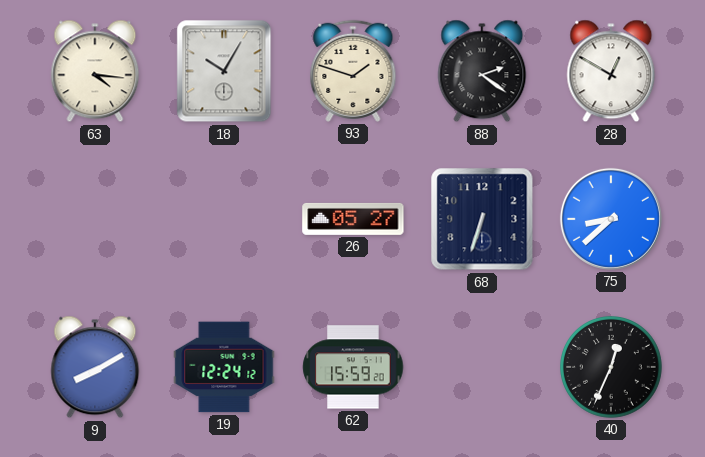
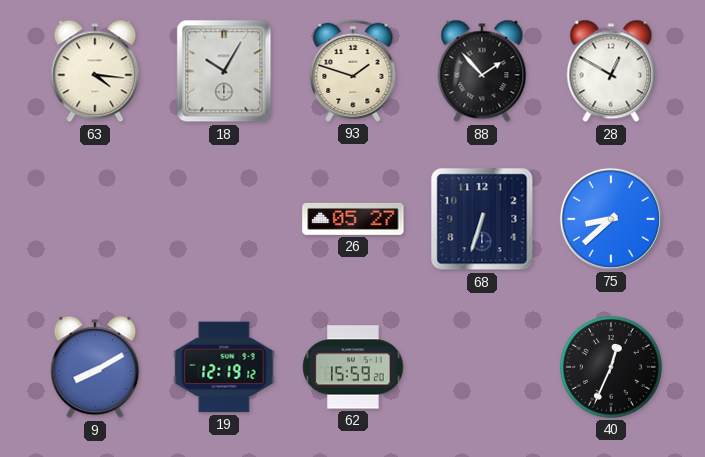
88: 2:21 -> 1:53 (482, 71)
19: 12:24 -> 12:19 (224, 367)
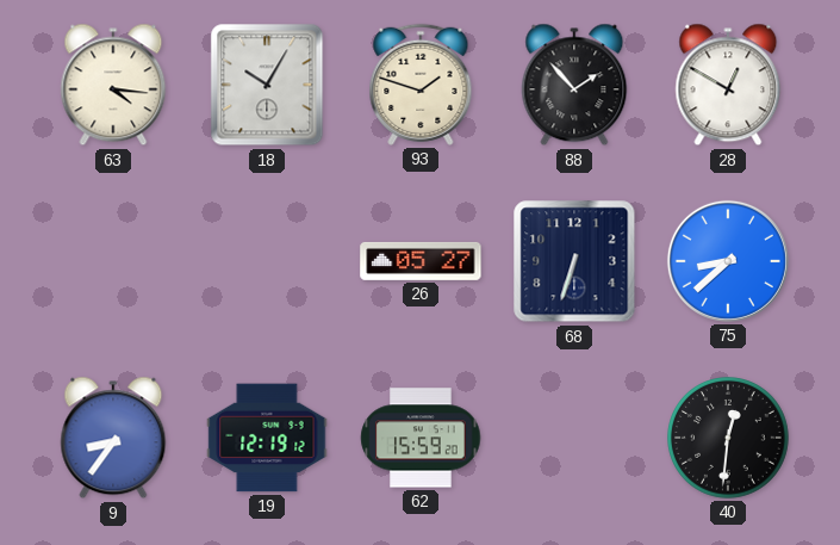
9: 8:10 -> 8:36 (113, 438)
40: 12:34 -> 12:31 (728, 438)
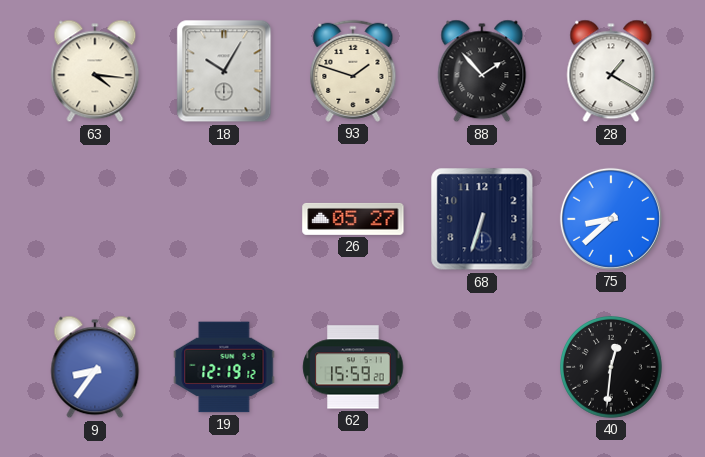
28: 12:50 -> 1:20 (611, 71)
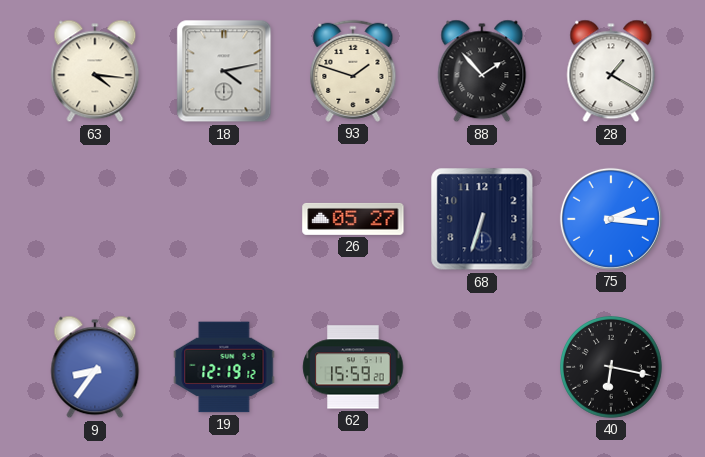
18: 10:05 -> 4:13 (224, 71)
75: 8:38 -> 2:16 (611, 219)
40: 12:31 -> 6:17 (611, 367)
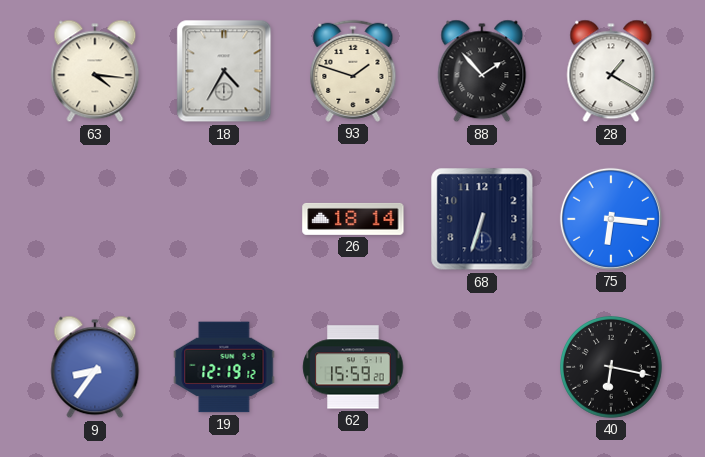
18: 4:13 -> 4:35 (224, 71)
26: 05:27 -> 18:14 (353, 219)
75: 2:16 -> 6:16 (611, 219)
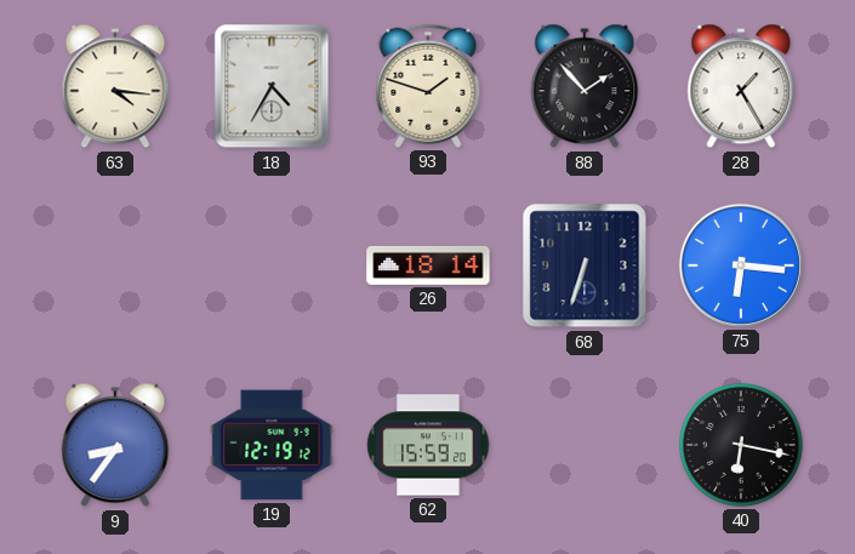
28: 1:20 -> 1:25 (741, 86)
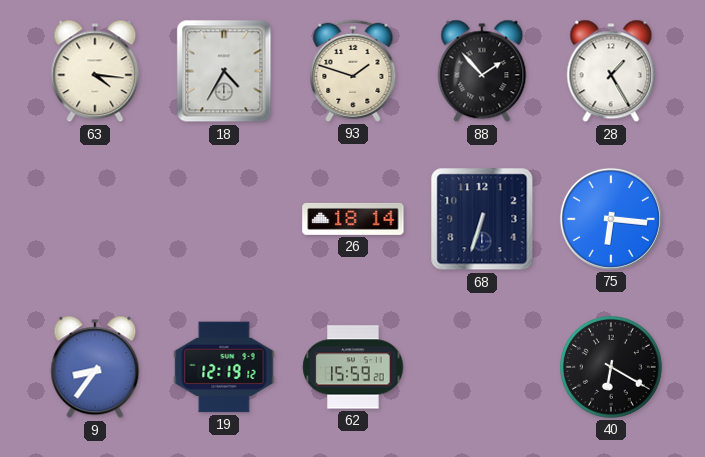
40: 6:17 -> 6:20 (611, 367)
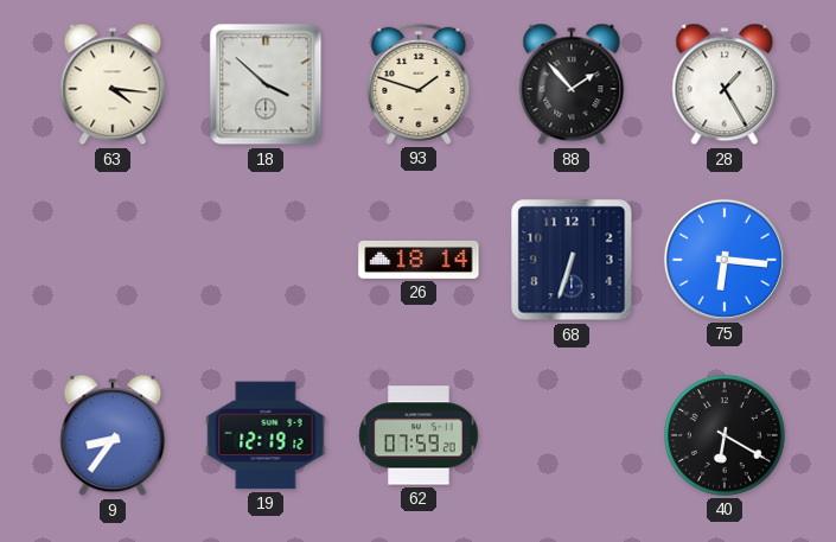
18: 4:35 -> 3:52 (266, 84)
62: 15:59 -> 07:59 (419, 435)
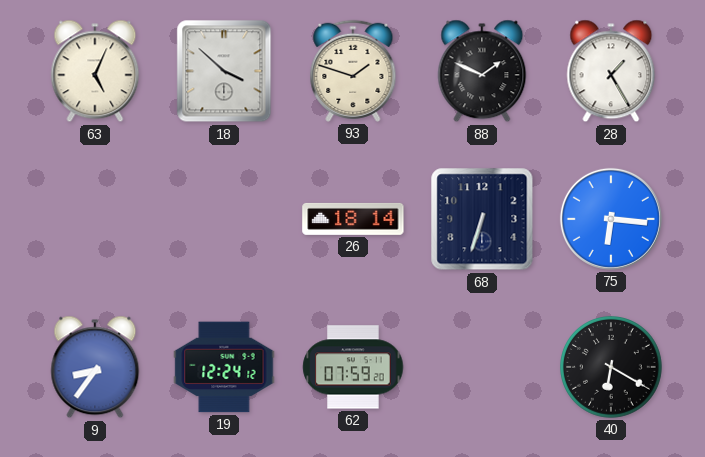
63: 4:16 -> 5:04 (95, 71)
88: 1:53 -> 1:49 (482, 71)
19: 12:19 -> 12:24 (224, 367)
